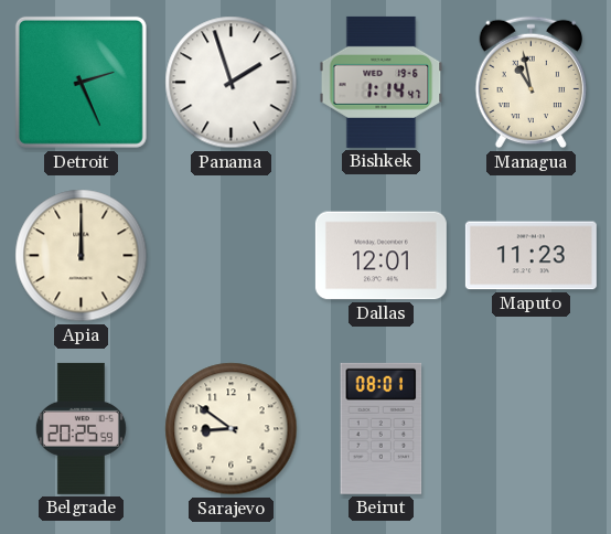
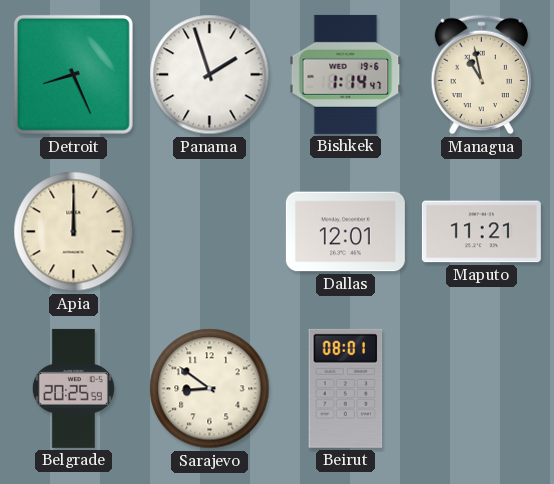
Detroit: 2:26 -> 8:26 (73, 74)
Maputo: 11:23 -> 11:21 (481, 232)
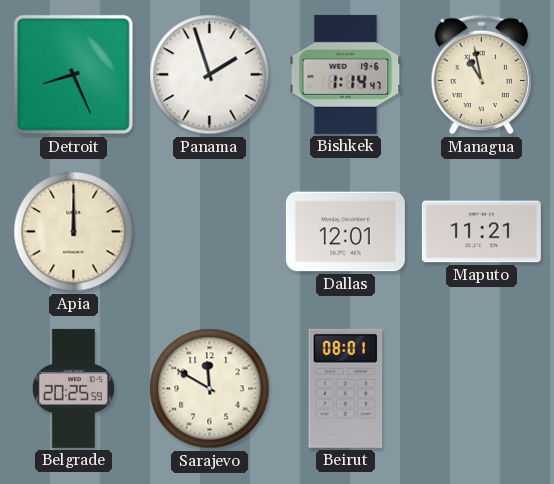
Sarajevo: 8:51 -> 11:50 (210, 389)
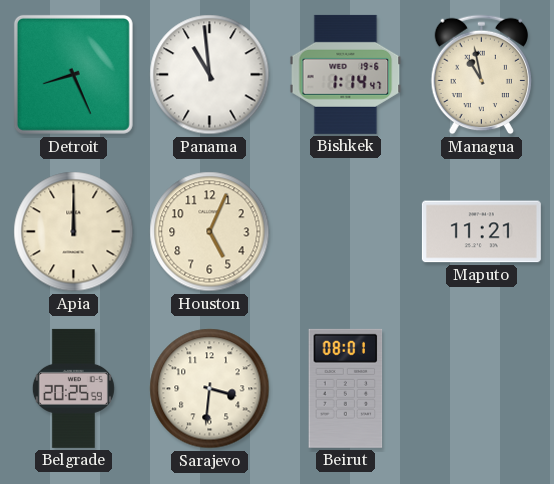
Panama: 1:57 -> 10:59 (210, 75)
Houston: none -> 5:04 (210, 232)
Dallas: 12:01 -> none (345, 232)
Sarajevo: 11:50 -> 3:31 (210, 389)
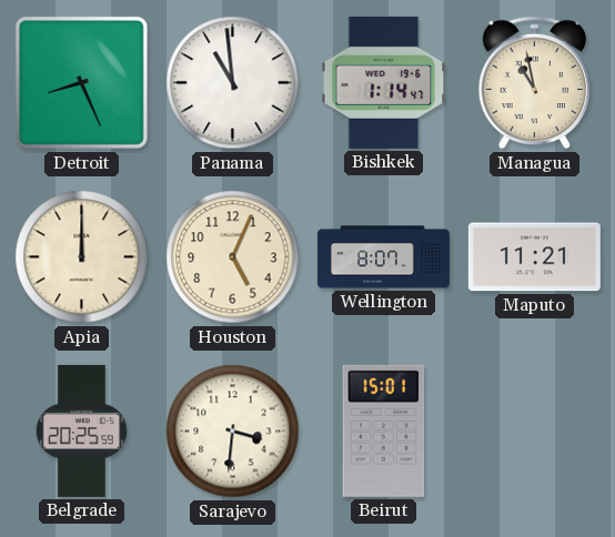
Wellington: none -> 8:07 (383, 257)
Beirut: 08:01 -> 15:01 (384, 430)
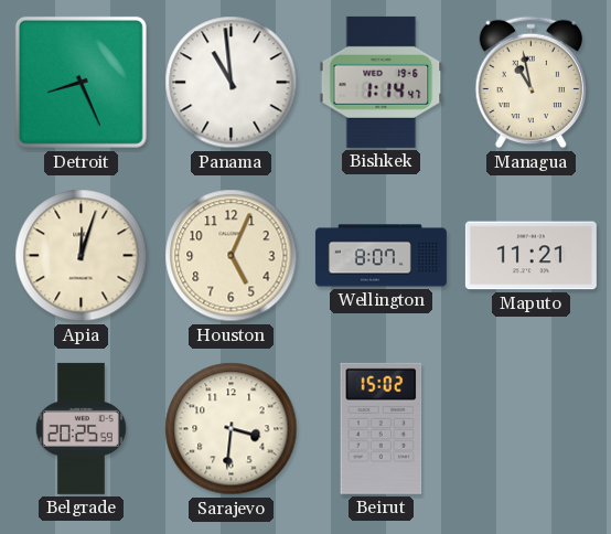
Apia: 12:00 -> 12:03 (82, 256)
Beirut: 15:01 -> 15:02 (382, 428)
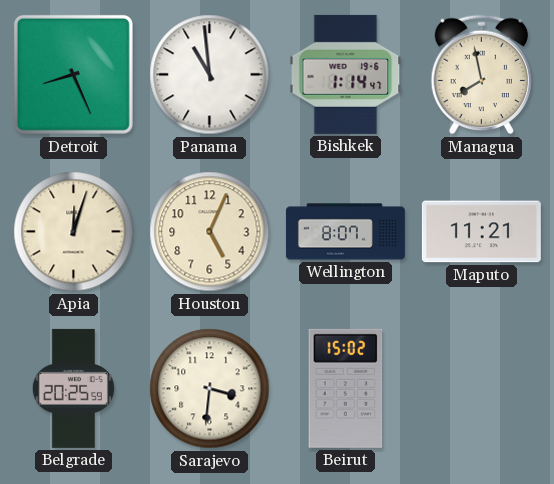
Managua: 10:58 -> 7:58 (481, 75)
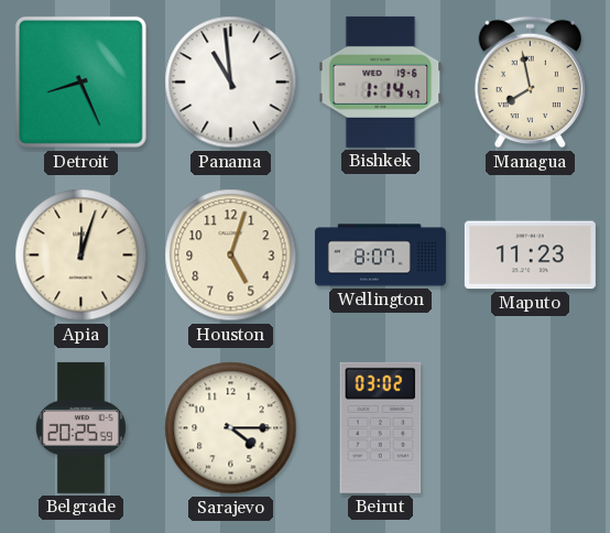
Houston: 5:04 -> 5:03 (231, 255)
Maputo: 11:21 -> 11:23 (530, 255)
Sarajevo: 3:31 -> 4:15 (231, 428)
Beirut: 15:02 -> 03:02 (381, 427)
